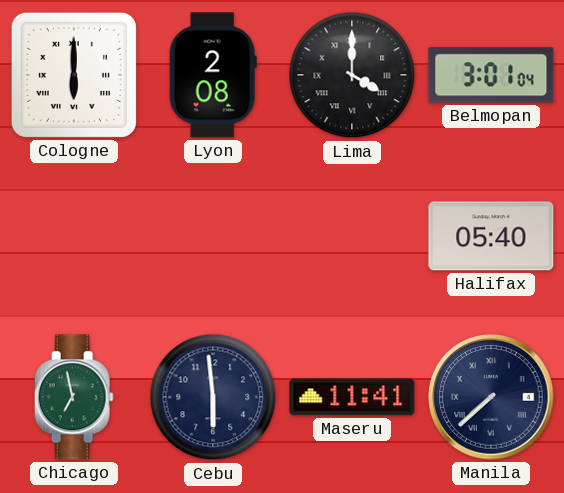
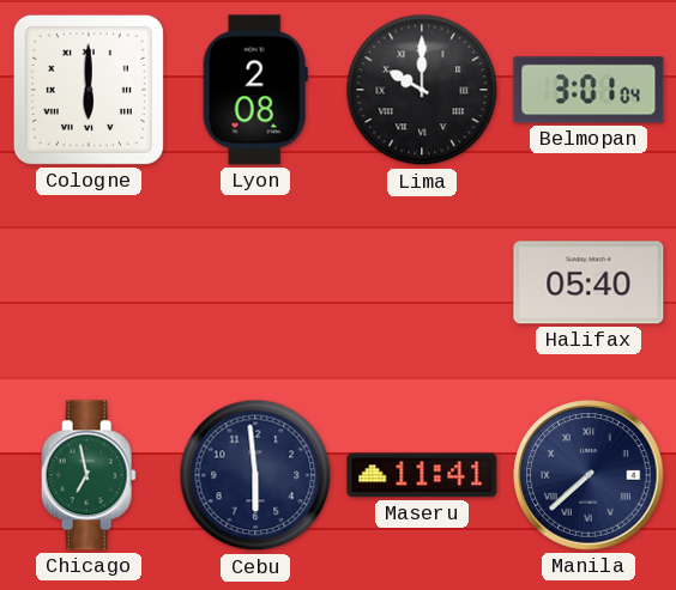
Lima: 4:00 -> 10:00 (422, 90)
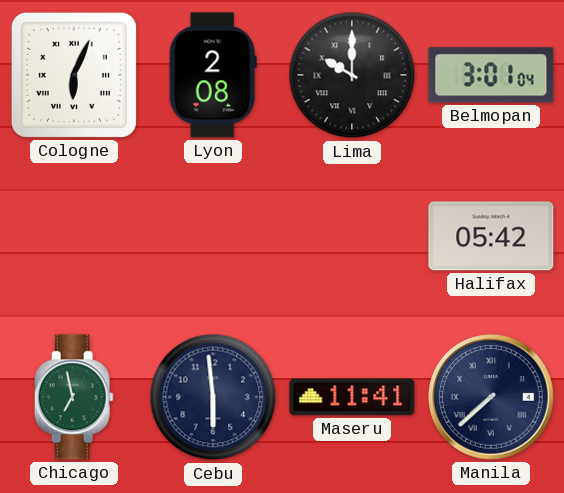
Cologne: 6:00 -> 6:04 (74, 75)
Halifax: 05:40 -> 05:42 (491, 236)
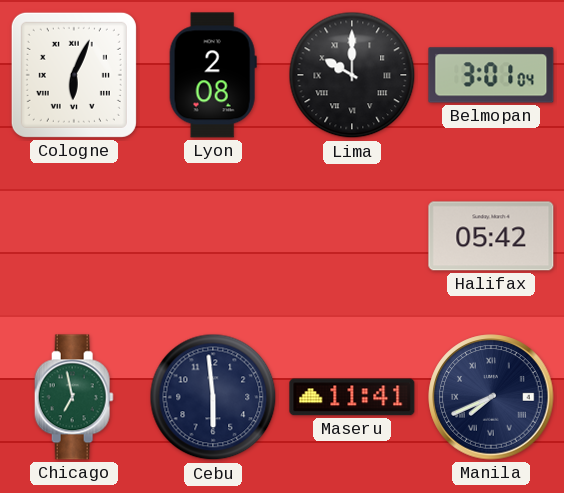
Manila: 7:38 -> 7:41 (491, 397)
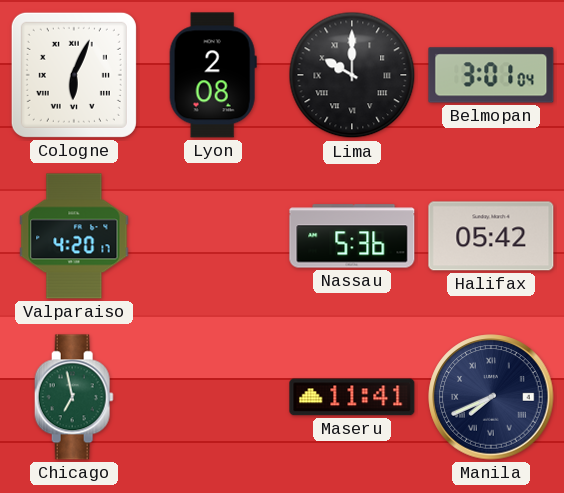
Valparaiso: none -> 4:20 (74, 236)
Nassau: none -> 5:36 (352, 236)
Cebu: 5:59 -> none (213, 397)
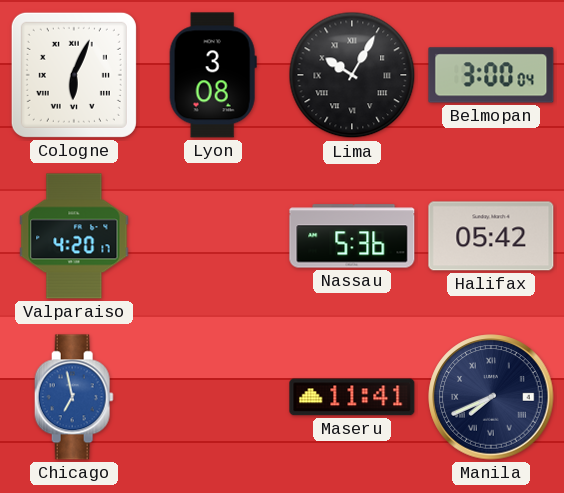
Lyon: 2:08 -> 3:08 (213, 75)
Lima: 10:00 -> 10:05 (352, 75)
Belmopan: 3:01 -> 3:00 (491, 75)
Chicago dial: green -> blue (74, 397)
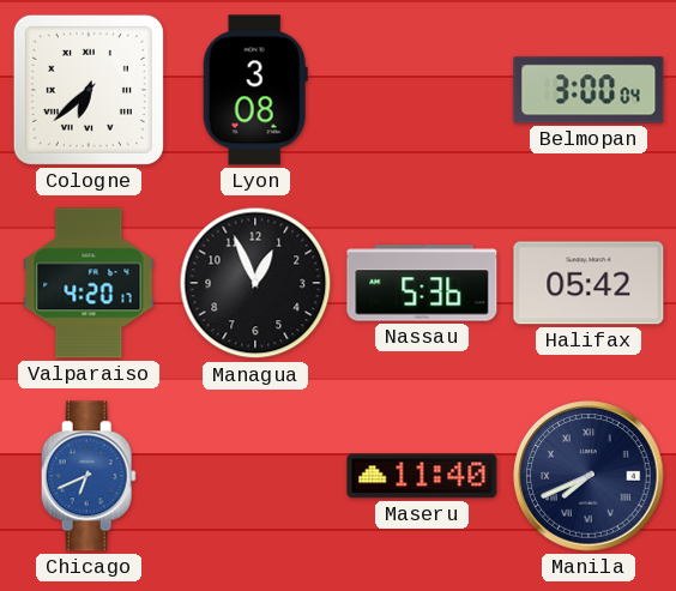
Cologne: 6:04 -> 6:38 (89, 90)
Lima: 10:05 -> none (352, 75)
Managua: none -> 12:56 (255, 283)
Chicago: 6:58 -> 6:41 (89, 476)
Maseru: 11:41 -> 11:40 (422, 476)
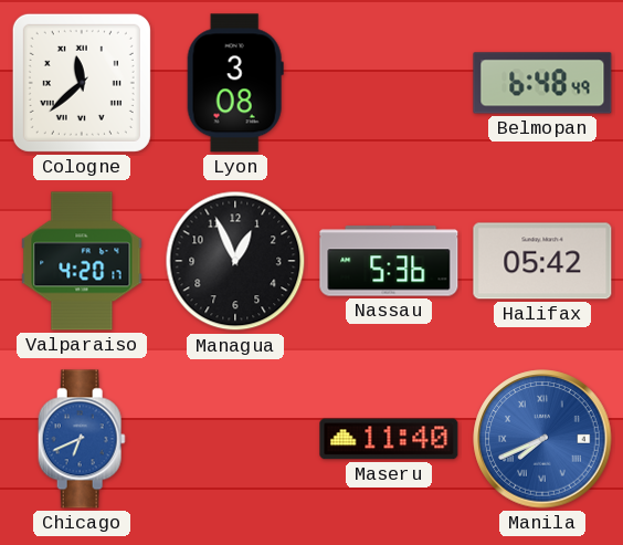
Cologne: 6:38 -> 11:38 (82, 83)
Belmopan: 3:00 -> 6:48 (542, 83)
Manila dial: navy -> blue (542, 439)
